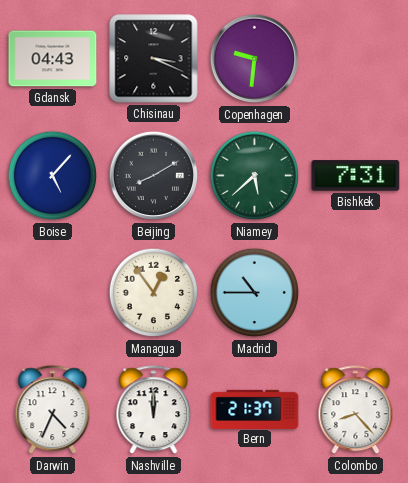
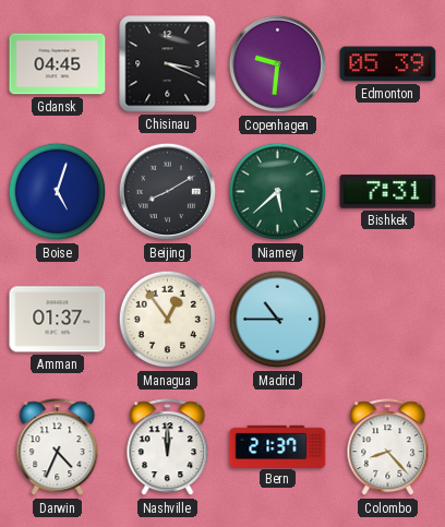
Gdansk: 04:43 -> 04:45 (58, 64)
Edmonton: none -> 05:39 (388, 64)
Boise: 5:07 -> 5:03 (58, 192)
Amman: none -> 01:37 (58, 320)
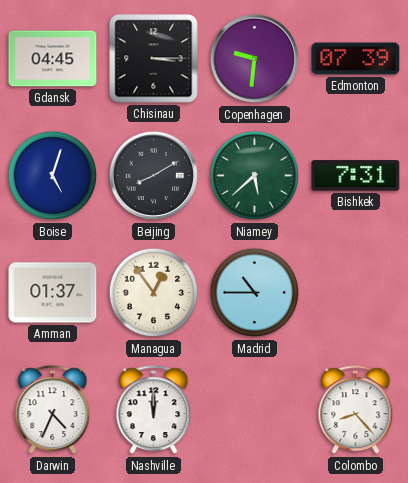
Chisinau: 3:19 -> 3:15 (154, 59)
Edmonton: 05:39 -> 07:39 (356, 59)
Bern: 21:37 -> none (278, 446)
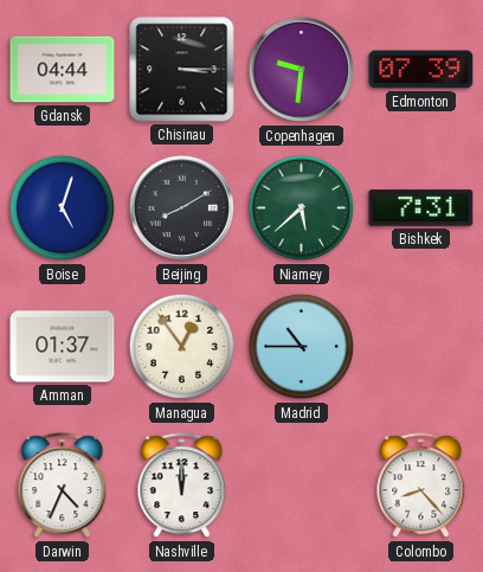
Gdansk: 04:45 -> 04:44 (63, 70)
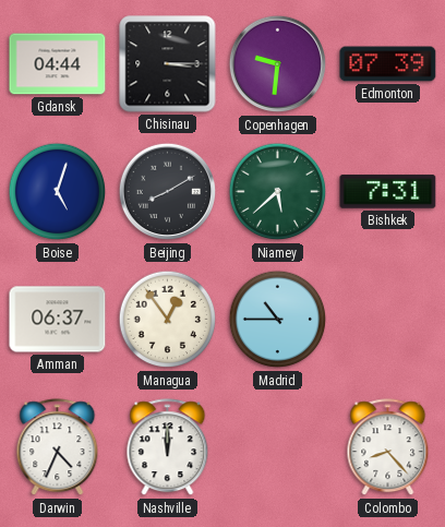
Amman: 01:37 -> 06:37 (58, 320)
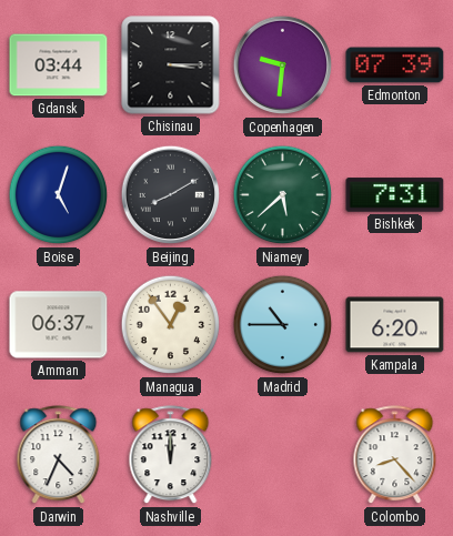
Gdansk: 04:44 -> 03:44 (59, 65)
Kampala: none -> 6:20 (395, 325)
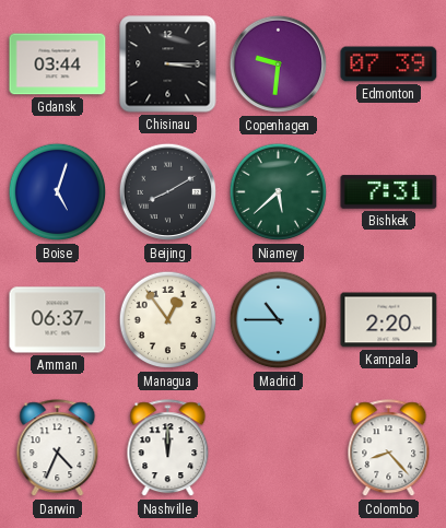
Kampala: 6:20 -> 2:20 (389, 320)
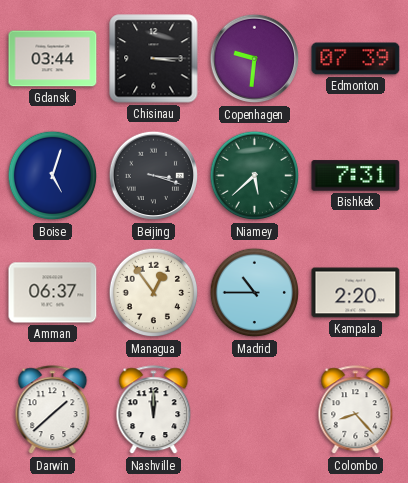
Beijing: 8:10 -> 3:18 (154, 176)
Darwin: 4:34 -> 1:38 (53, 410)
